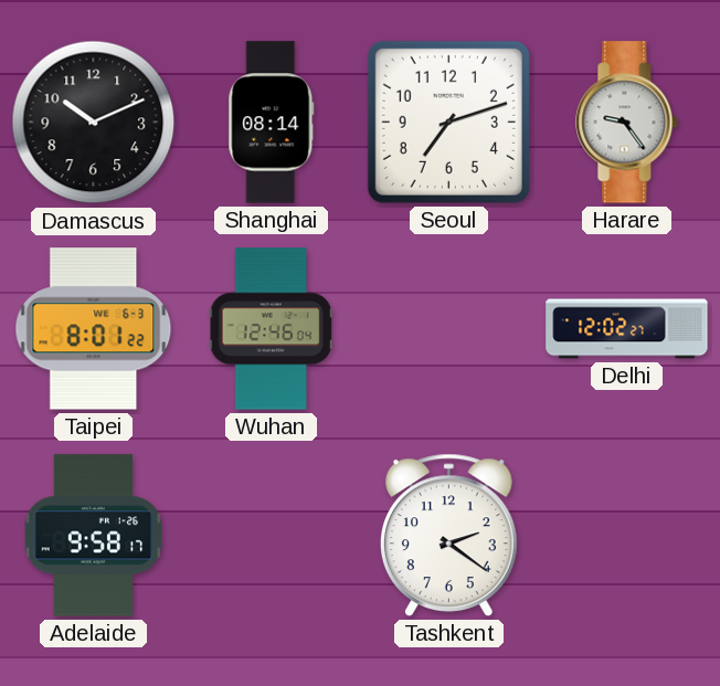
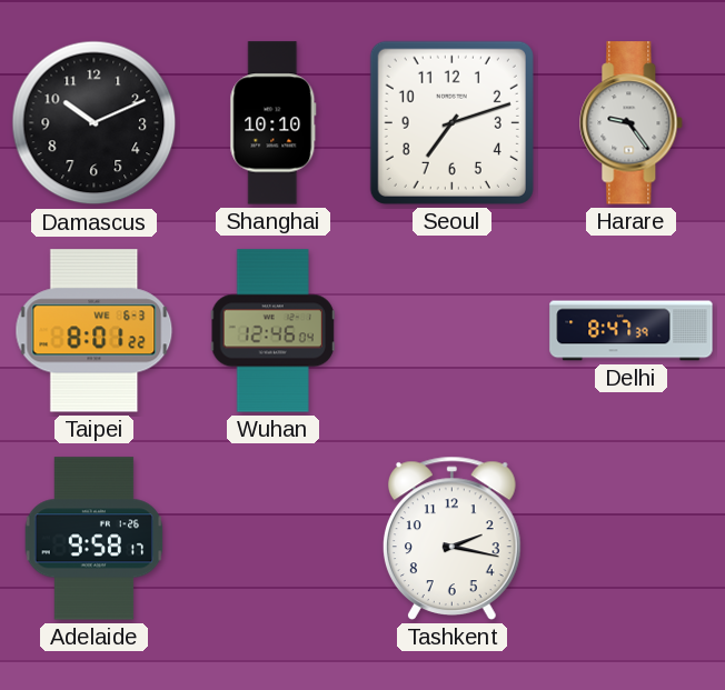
Shanghai: 08:14 -> 10:10 (274, 123)
Delhi: 12:02 -> 8:47 (632, 331)
Tashkent: 2:21 -> 2:17 (453, 538)
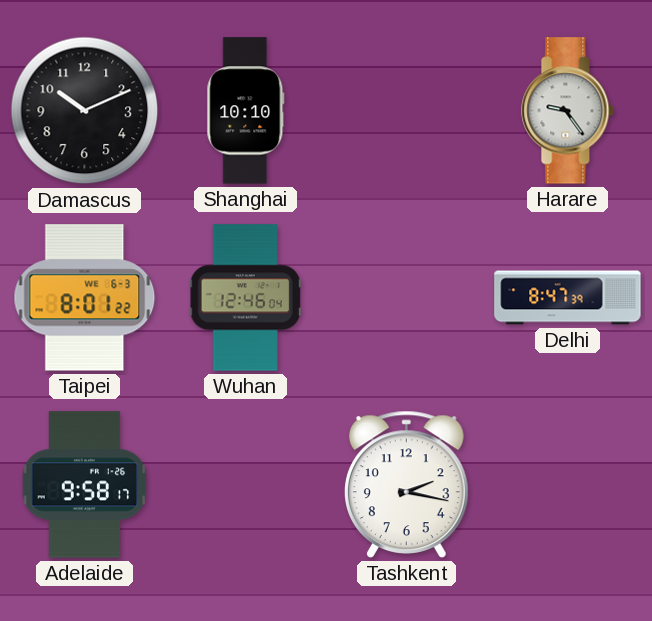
Seoul: 7:12 -> none (451, 122)
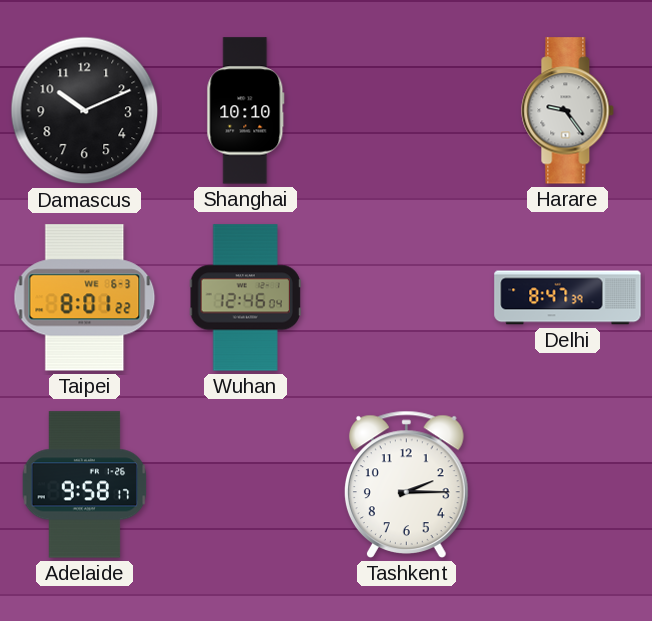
Tashkent: 2:17 -> 2:15 (407, 484)
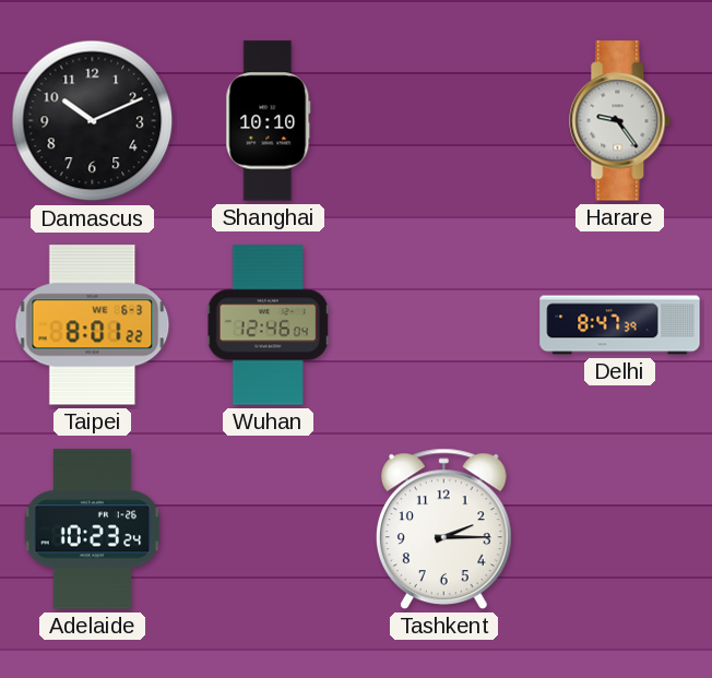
Adelaide: 9:58 -> 10:23 (93, 530)
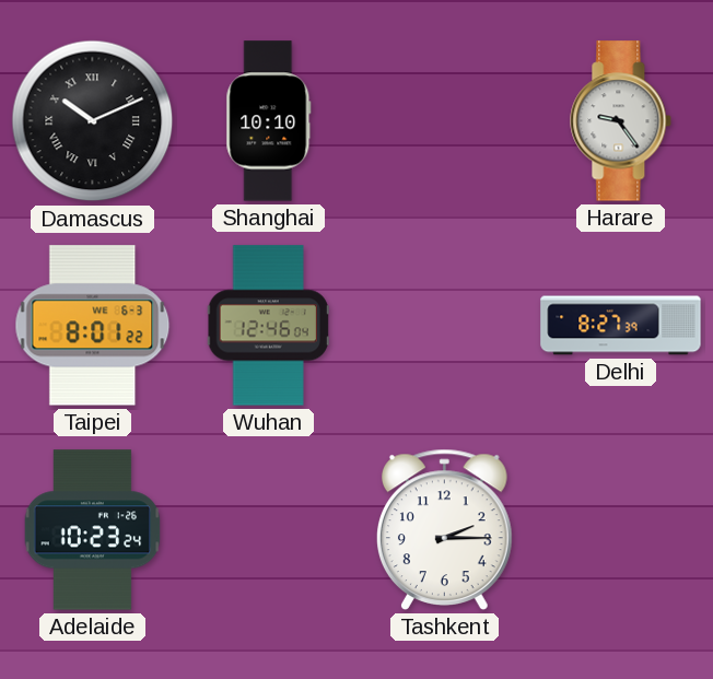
Damascus numerals: Arabic -> Roman (93, 121)
Delhi: 8:47 -> 8:27 (621, 326)
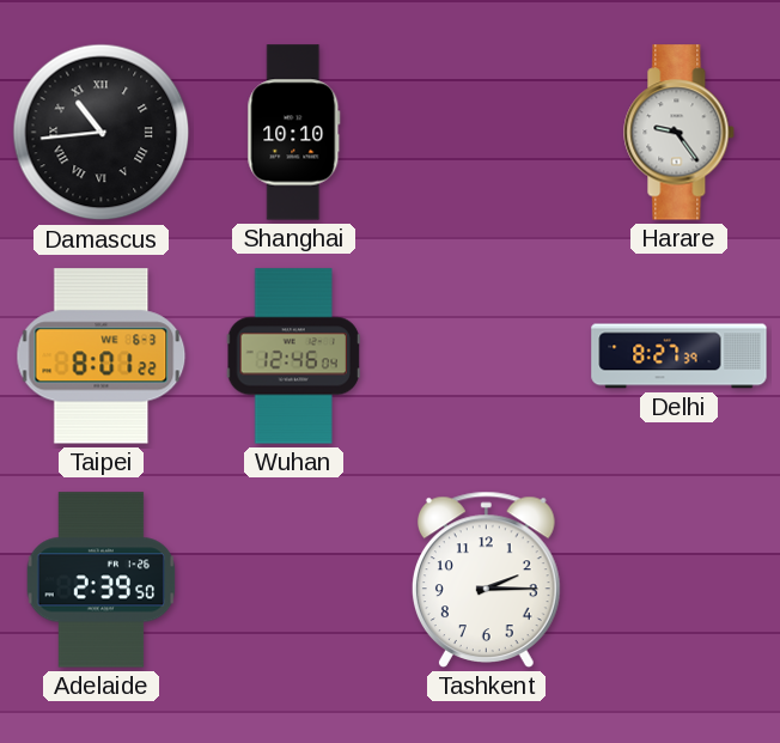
Damascus: 10:11 -> 10:44 (102, 133)
Adelaide: 10:23 -> 2:39 (102, 580)
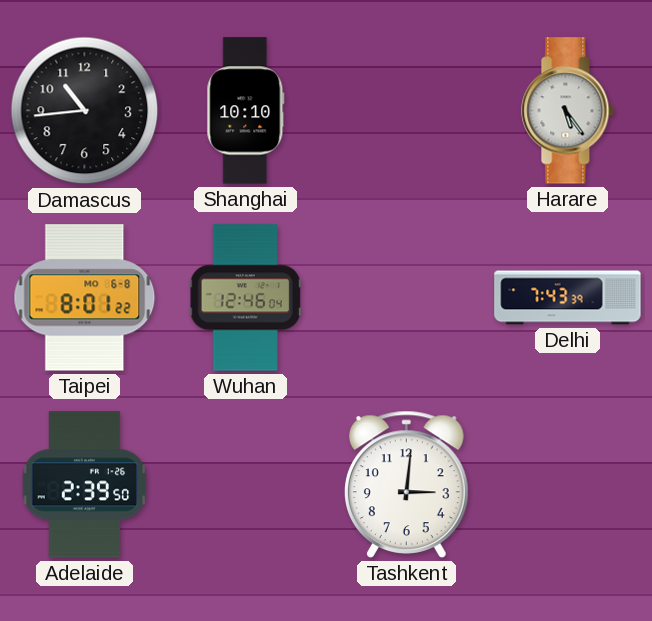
Damascus numerals: Roman -> Arabic (85, 111)
Harare: 9:24 -> 5:24 (568, 111)
Taipei date: WE 6-3 -> MO 6-8 (85, 298)
Delhi: 8:27 -> 7:43 (568, 298)
Tashkent: 2:15 -> 3:01 (407, 484)
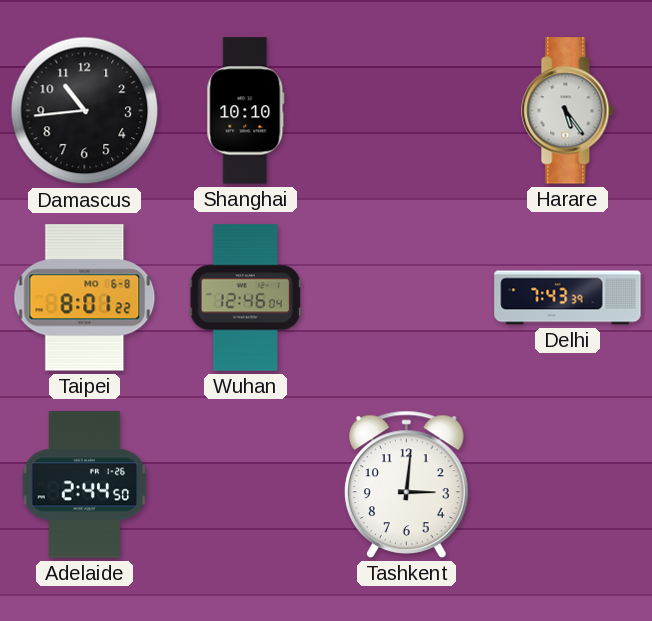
Adelaide: 2:39 -> 2:44 (85, 485)
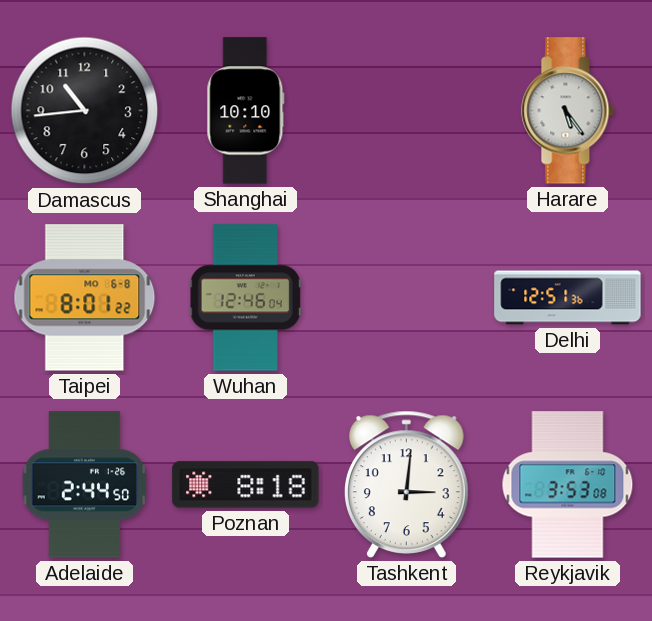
Delhi: 7:43 -> 12:51 (568, 298)
Poznan: none -> 8:18 (246, 485)
Reykjavik: none -> 3:53 (568, 485)
